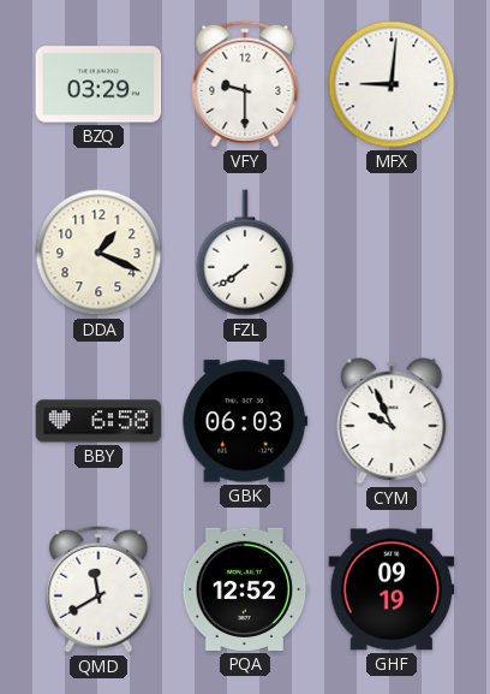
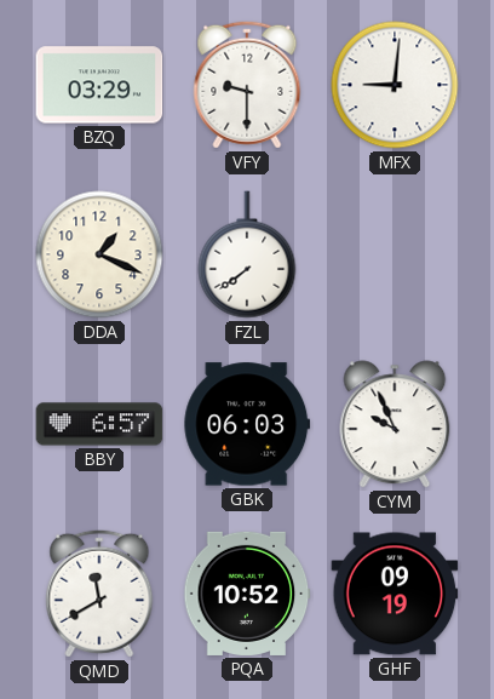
BBY: 6:58 -> 6:57 (99, 424)
PQA: 12:52 -> 10:52 (247, 594)
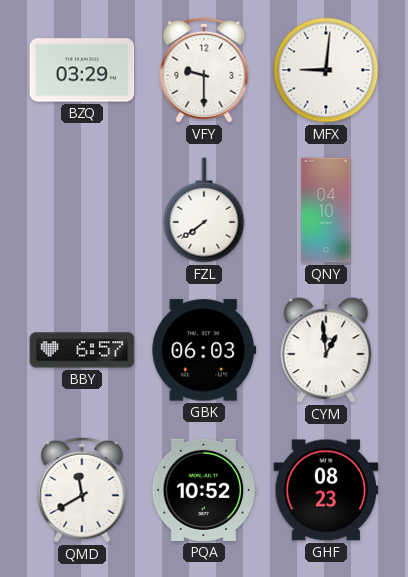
DDA: 1:19 -> none (99, 254)
QNY: none -> 04:10 (326, 210)
CYM: 9:56 -> 12:59 (326, 350)
GHF: 09:19 -> 08:23 (326, 490)
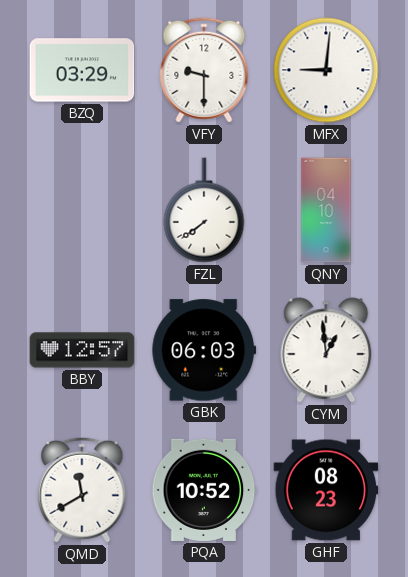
BBY: 6:57 -> 12:57 (82, 350)
